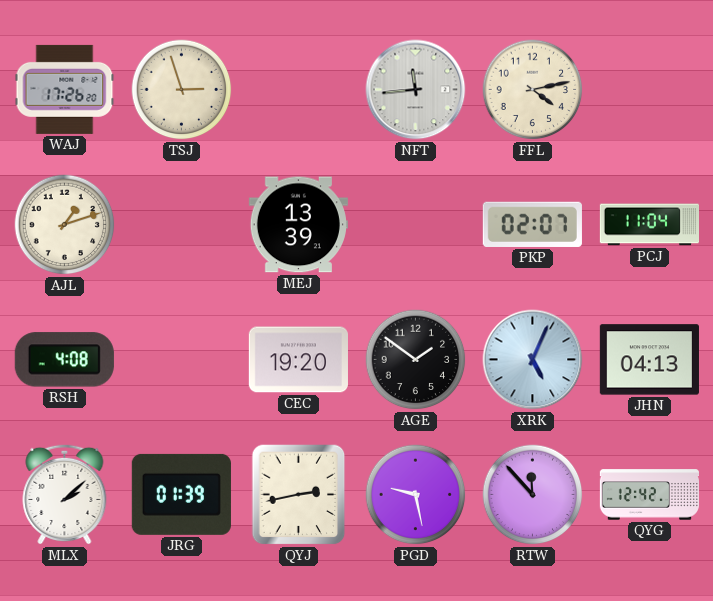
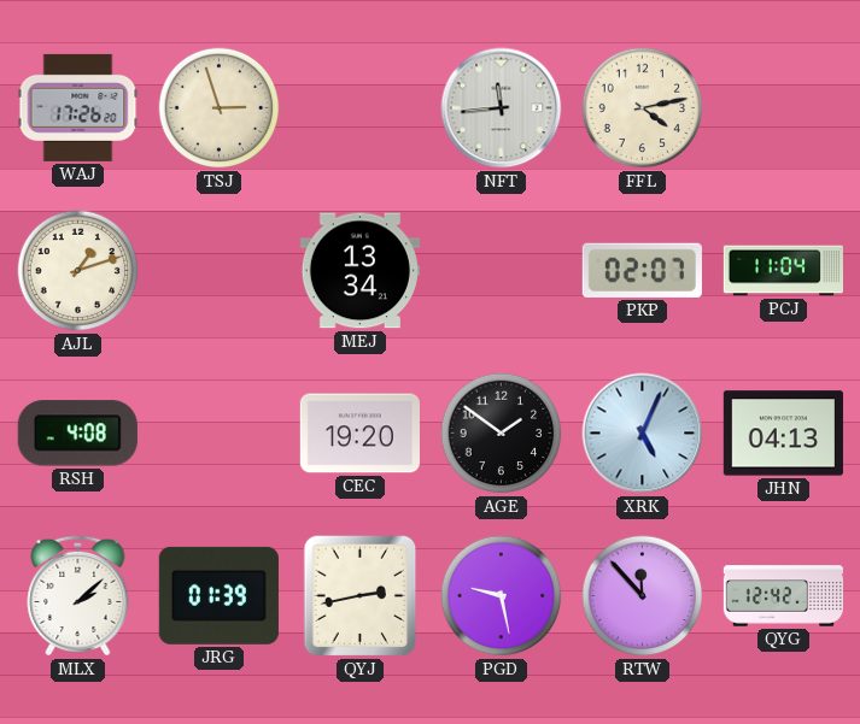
MEJ: 13:39 -> 13:34 (359, 271)
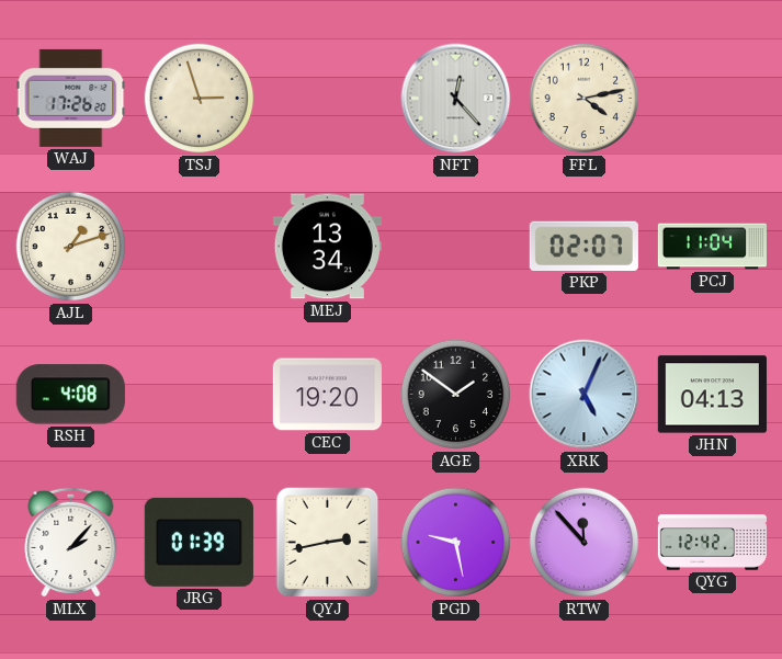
NFT: 11:44 -> 12:23 (456, 99)
MLX: 2:08 -> 2:07 (71, 542)
